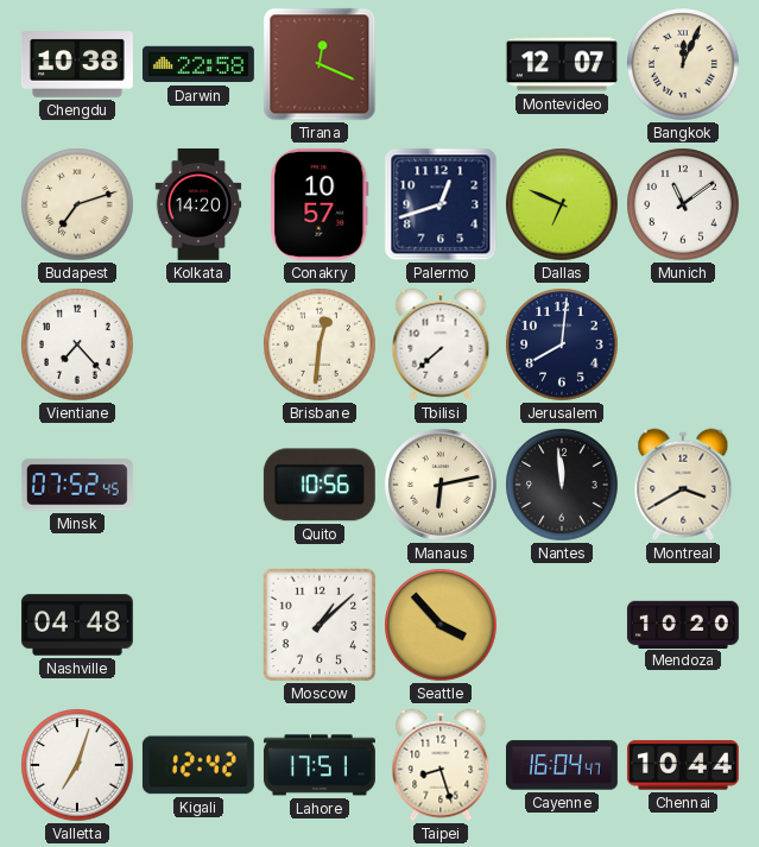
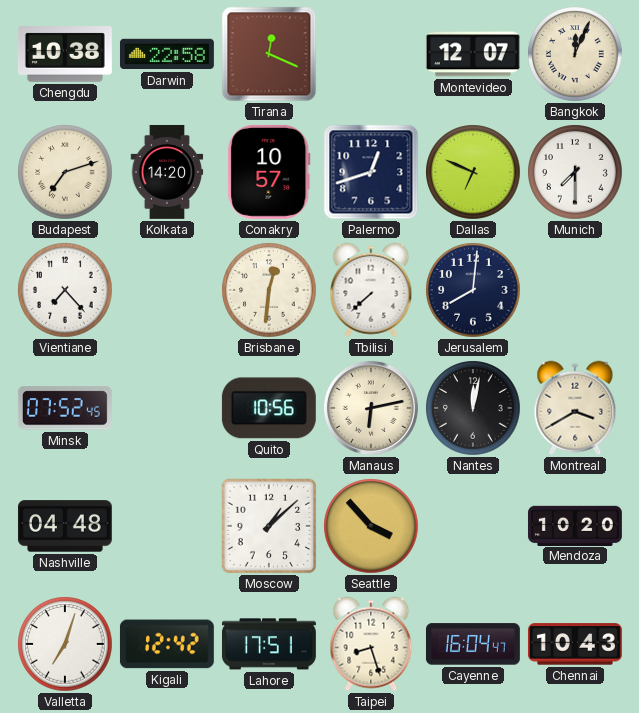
Munich: 11:09 -> 7:30 (575, 172)
Nantes: 11:59 -> 12:02 (473, 408)
Chennai: 10:44 -> 10:43 (575, 644)
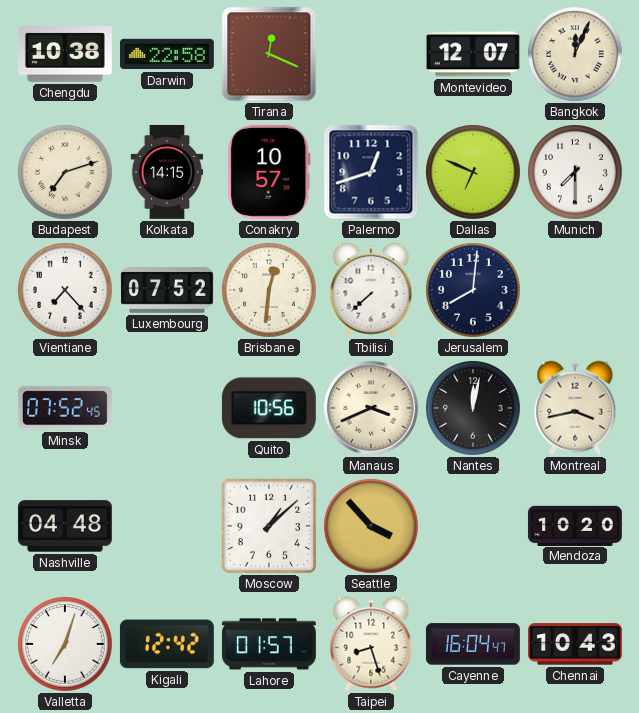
Kolkata: 14:20 -> 14:15 (167, 172)
Luxembourg: none -> 07:52 (167, 290)
Manaus: 6:13 -> 3:41 (371, 408)
Montreal: 3:40 -> 3:43 (575, 408)
Lahore: 17:51 -> 01:57 (269, 644)
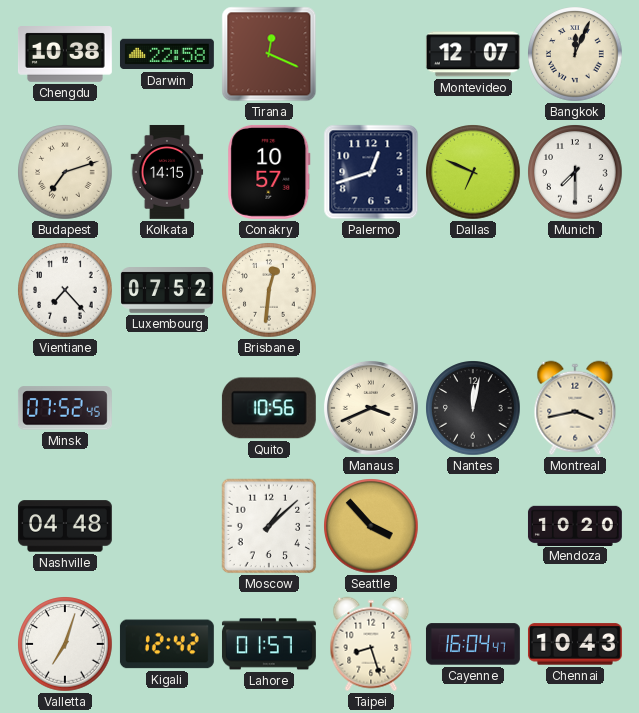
Tbilisi: 7:38 -> none (371, 290)
Jerusalem: 8:01 -> none (473, 290)
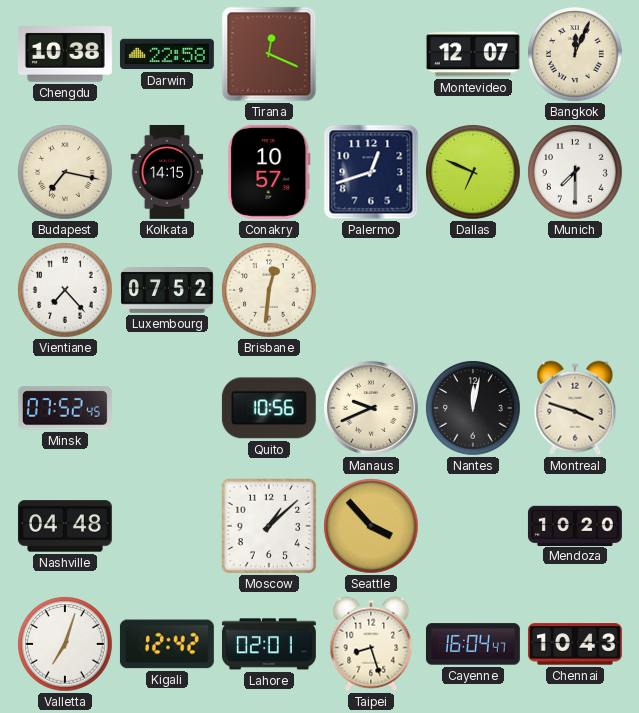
Budapest: 7:12 -> 7:17 (65, 172)
Manaus: 3:41 -> 9:41 (371, 408)
Montreal: 3:43 -> 3:48 (575, 408)
Lahore: 01:57 -> 02:01 (269, 644)
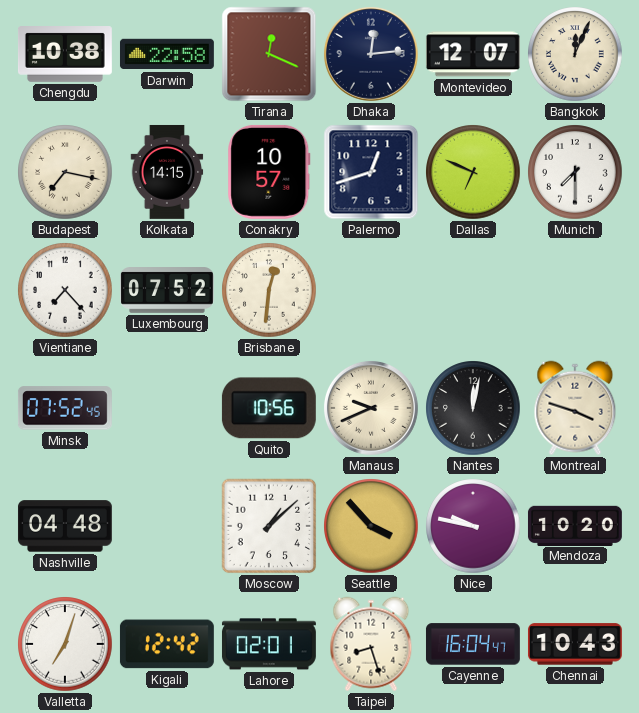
Dhaka: none -> 12:14 (371, 54)
Nice: none -> 9:47 (473, 526)
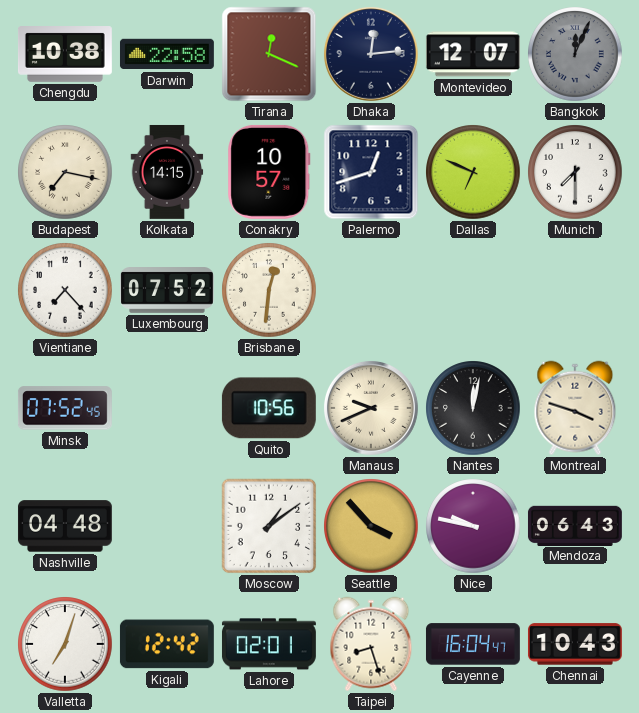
Bangkok dial: cream -> grey (575, 54)
Moscow: 1:08 -> 1:09 (269, 526)
Mendoza: 10:20 -> 06:43 (575, 525)
